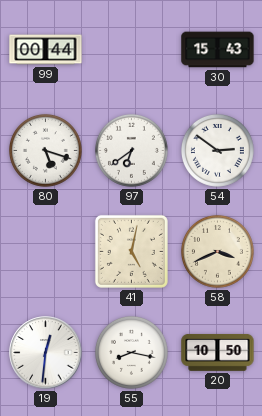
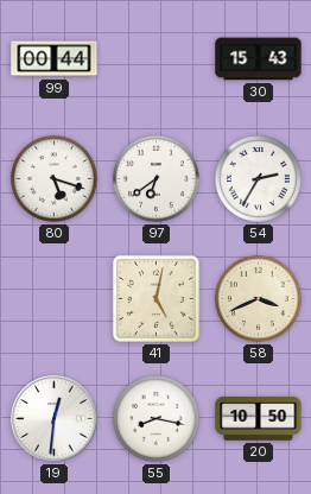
54: 2:51 -> 2:35 (258, 178)
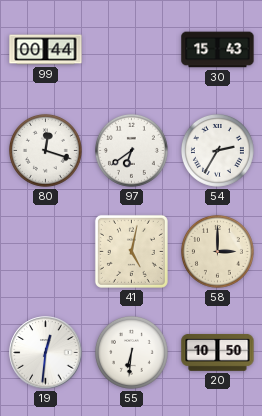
80: 5:18 -> 12:18 (45, 150)
58: 3:41 -> 3:00 (217, 251)
55: 8:17 -> 6:31 (131, 352)
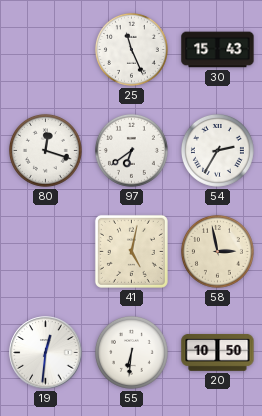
99: 00:44 -> none (46, 50)
25: none -> 11:26 (131, 49)
58: 3:00 -> 2:58 (217, 251)
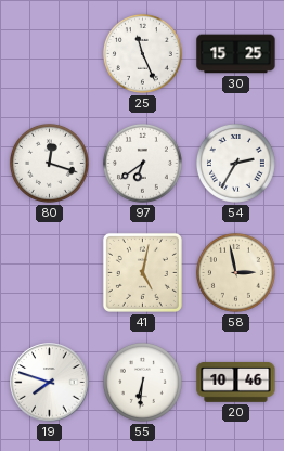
30: 15:43 -> 15:25 (236, 54)
19: 12:31 -> 7:48 (50, 383)
20: 10:50 -> 10:46 (236, 383)
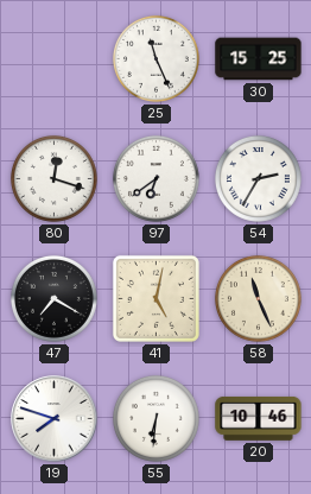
47: none -> 7:20 (53, 298)
58: 2:58 -> 11:26 (258, 298)
